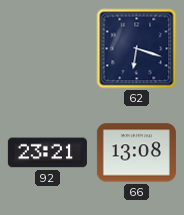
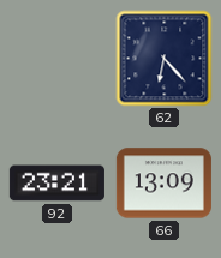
62: 6:18 -> 6:23 (165, 59)
66: 13:08 -> 13:09 (163, 184)
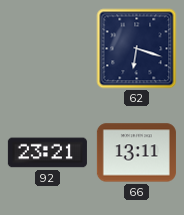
62: 6:23 -> 6:18 (137, 49)
66: 13:09 -> 13:11 (136, 153)
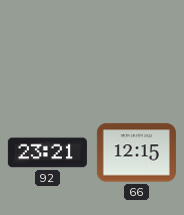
62: 6:18 -> none (137, 49)
66: 13:11 -> 12:15 (136, 153)
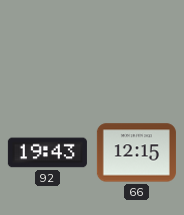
92: 23:21 -> 19:43 (47, 153)
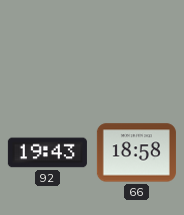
66: 12:15 -> 18:58 (136, 153)
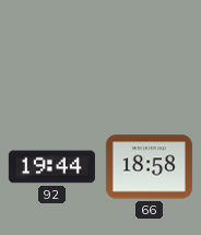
92: 19:43 -> 19:44 (51, 167)
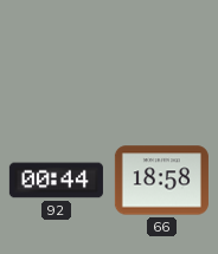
92: 19:44 -> 00:44 (56, 181)
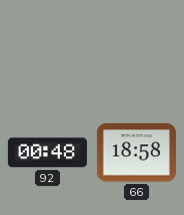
92: 00:44 -> 00:48 (47, 153)
